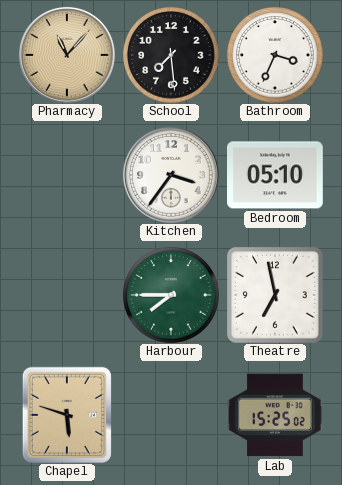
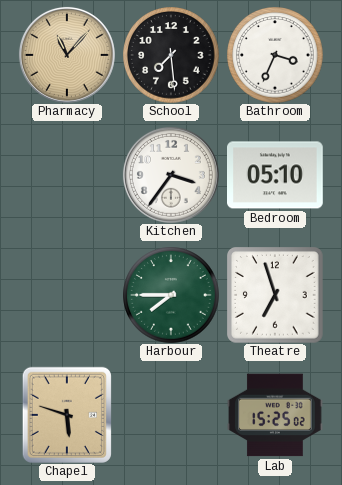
Theatre: 6:58 -> 6:57 (276, 296)
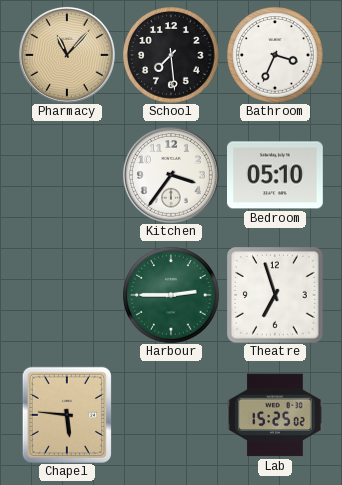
Harbour: 7:45 -> 2:45 (171, 295)
Chapel: 5:48 -> 5:46 (67, 415)
